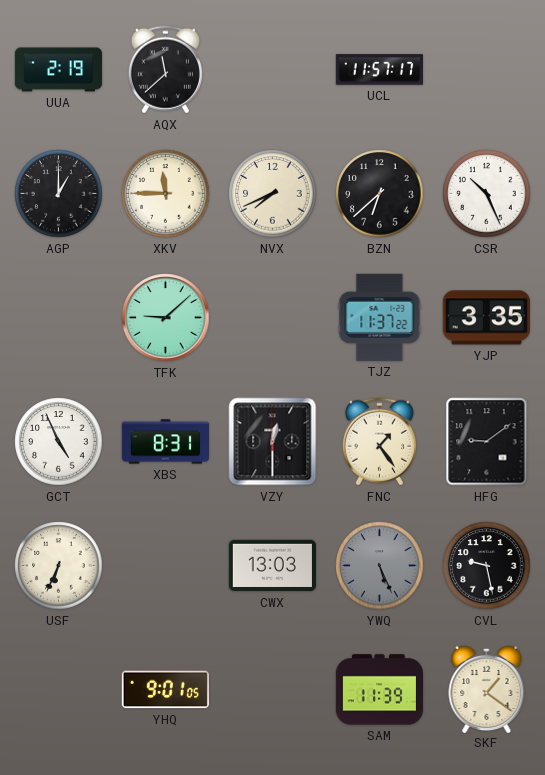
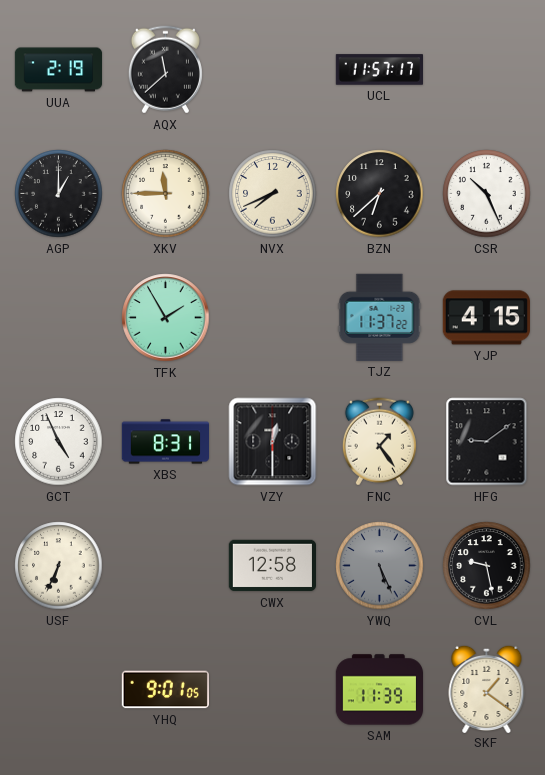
TFK: 9:08 -> 1:55 (166, 318)
YJP: 3:35 -> 4:15 (486, 318)
CWX: 13:03 -> 12:58 (272, 566)
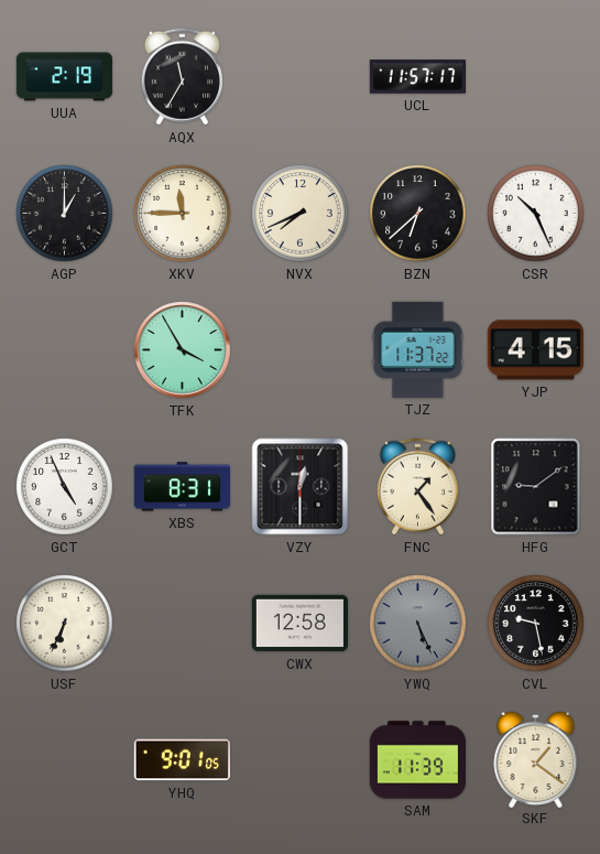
AQX: 11:38 -> 11:35 (182, 77)
TFK: 1:55 -> 3:55 (183, 350)
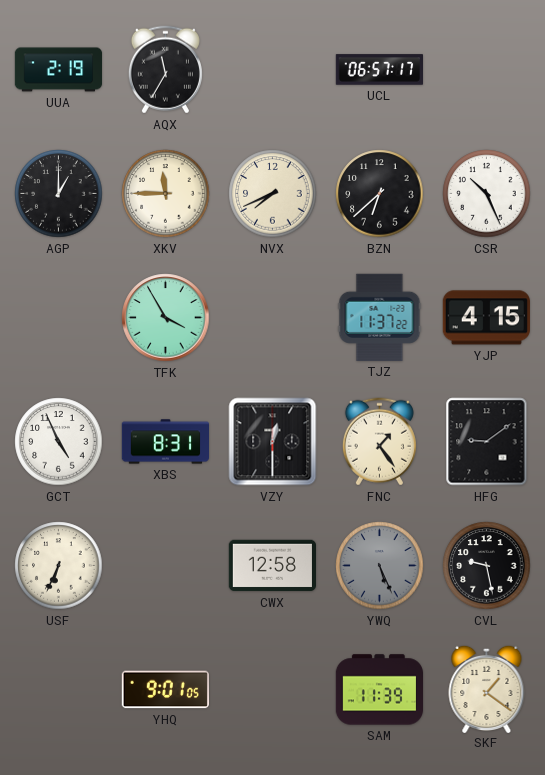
UCL: 11:57 -> 06:57 (379, 70)
